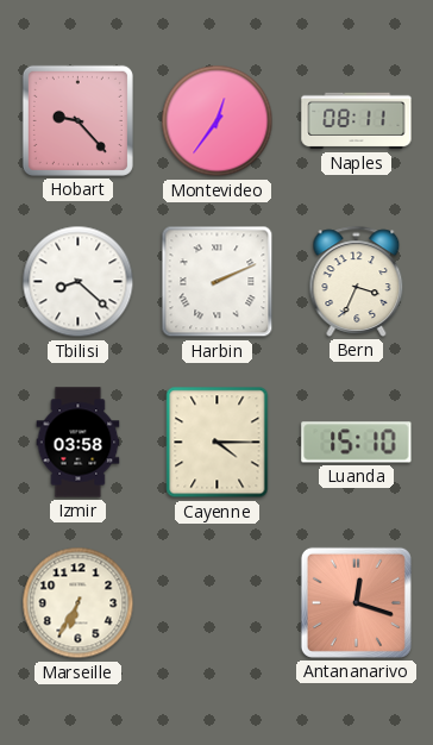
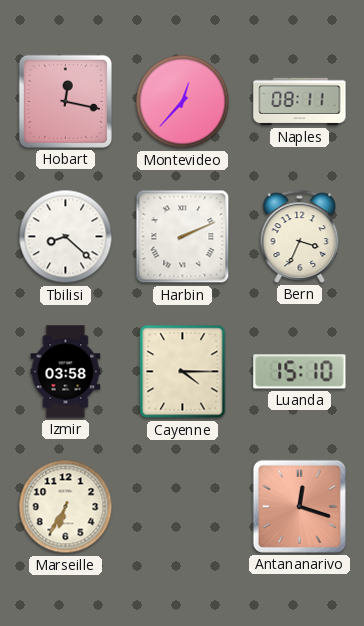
Hobart: 9:23 -> 12:17 (65, 101)
Montevideo: 12:36 -> 12:37 (183, 102)
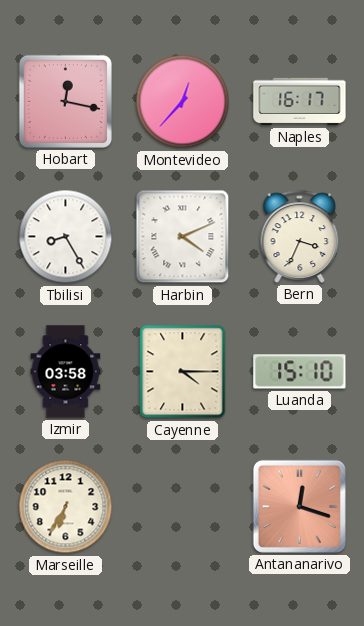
Naples: 08:11 -> 16:17 (300, 102)
Tbilisi: 8:22 -> 8:25 (66, 237)
Harbin: 2:11 -> 4:11 (183, 237)
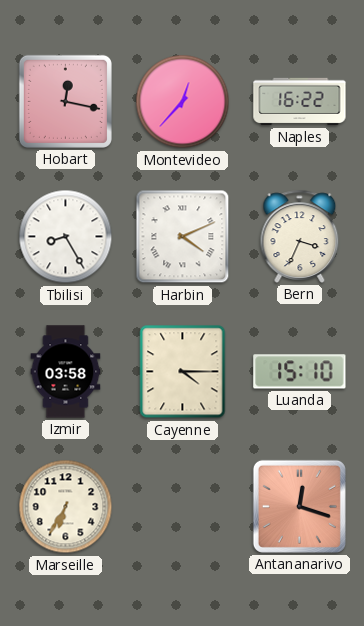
Naples: 16:17 -> 16:22 (300, 102)
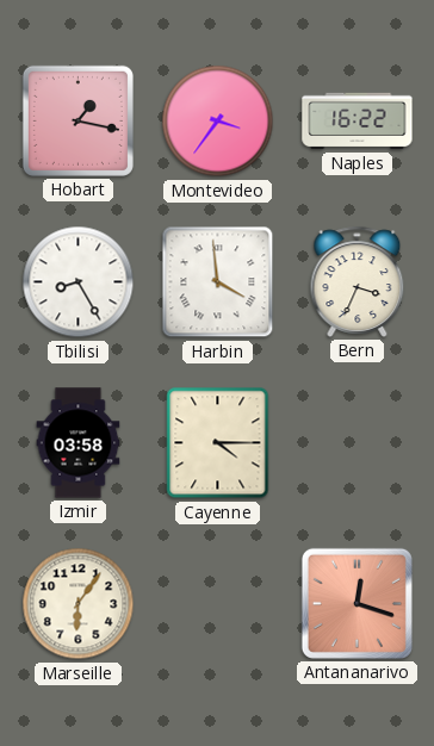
Hobart: 12:17 -> 1:17 (77, 120)
Montevideo: 12:37 -> 3:36 (218, 122)
Harbin: 4:11 -> 3:59 (218, 282)
Luanda: 15:10 -> none (300, 372)
Marseille: 6:35 -> 6:06 (79, 604)
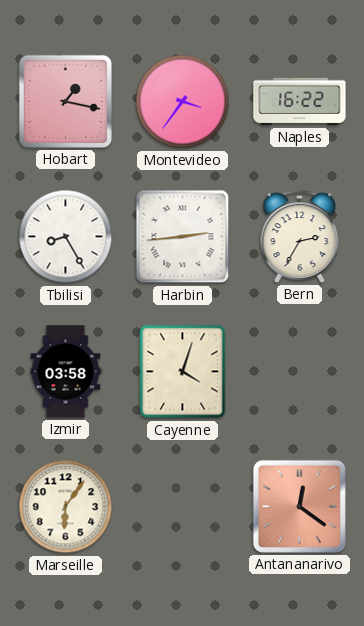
Harbin: 3:59 -> 2:44 (183, 237)
Bern: 3:34 -> 2:35 (300, 236)
Cayenne: 4:15 -> 4:03 (183, 372)
Antananarivo: 12:18 -> 12:21 (299, 506)
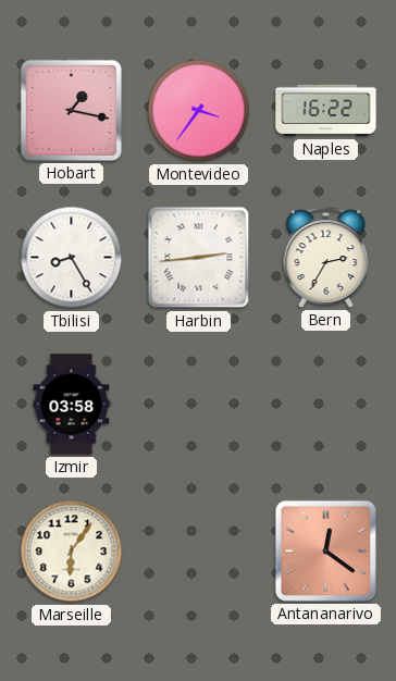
Cayenne: 4:03 -> none (183, 372)
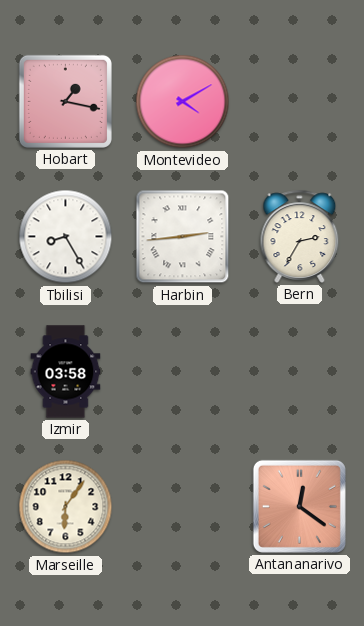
Montevideo: 3:36 -> 4:10 (183, 102)
Naples: 16:22 -> none (326, 111)
